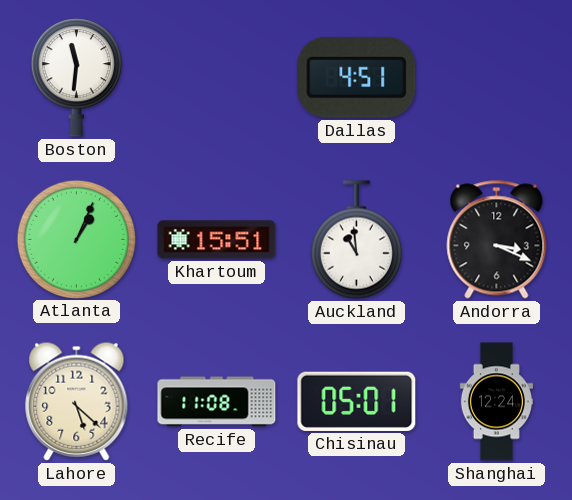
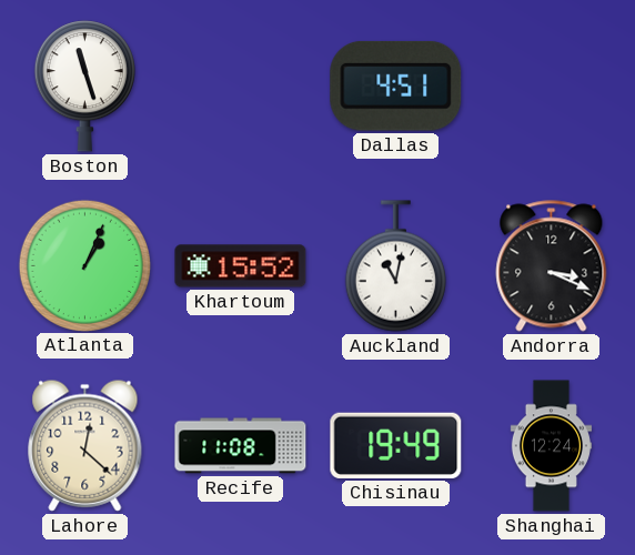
Boston: 11:31 -> 11:27 (84, 87)
Khartoum: 15:51 -> 15:52 (241, 266)
Auckland: 10:59 -> 11:02 (395, 266)
Lahore: 5:22 -> 12:22 (85, 445)
Chisinau: 05:01 -> 19:49 (396, 445)
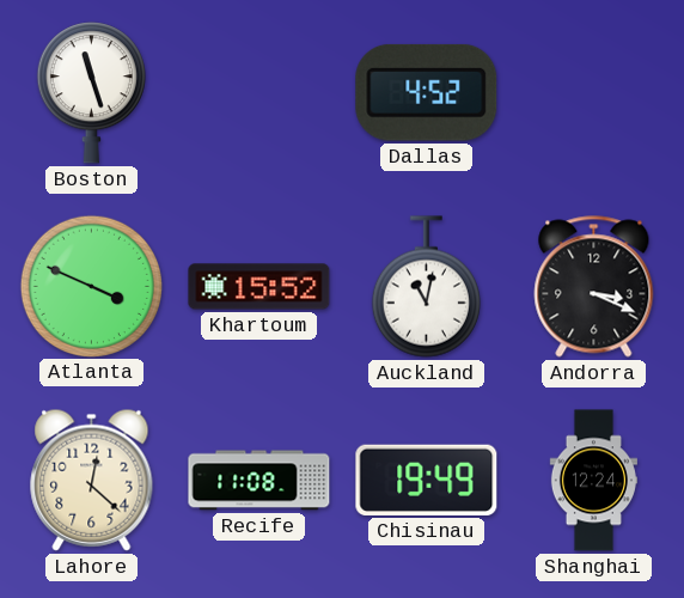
Dallas: 4:51 -> 4:52 (427, 92)
Atlanta: 1:04 -> 3:49 (91, 286)
